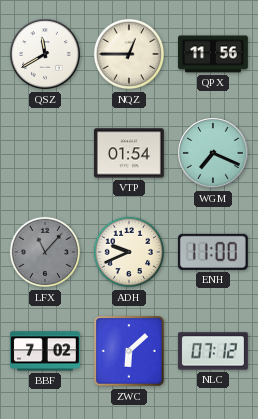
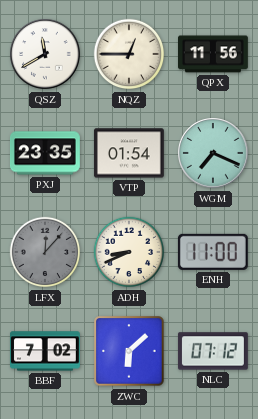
PXJ: none -> 23:35 (45, 153)
LFX: 11:07 -> 12:07 (45, 252)
ADH: 9:41 -> 8:41 (129, 252)
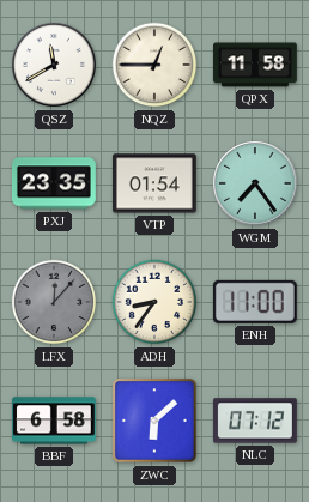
QPX: 11:56 -> 11:58 (256, 65)
WGM: 7:19 -> 7:24 (255, 183)
ADH: 8:41 -> 8:36 (154, 302)
BBF: 7:02 -> 6:58 (54, 421)
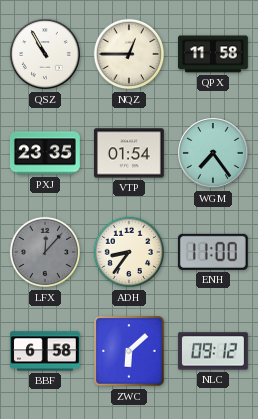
QSZ: 11:40 -> 10:55 (45, 54)
NLC: 07:12 -> 09:12 (213, 351)
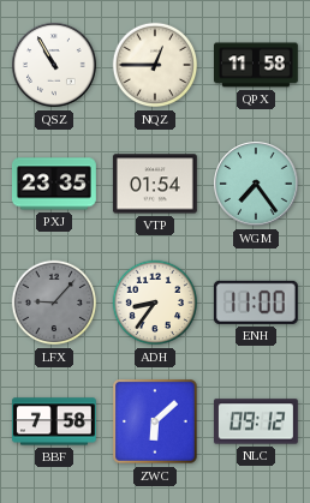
LFX: 12:07 -> 9:07 (54, 303)
BBF: 6:58 -> 7:58 (54, 421)
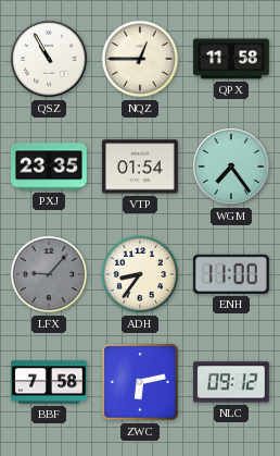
ZWC: 6:08 -> 6:13 (140, 382)
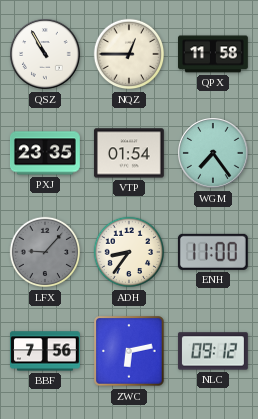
BBF: 7:58 -> 7:56 (45, 351)
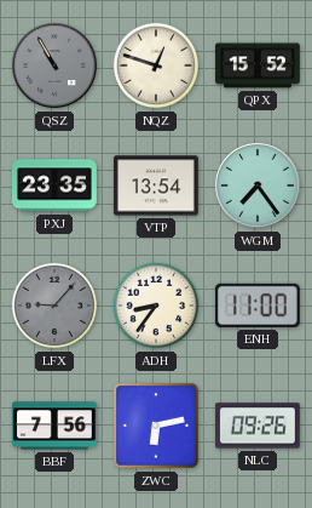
QSZ dial: white -> grey (54, 65)
NQZ: 12:45 -> 12:48 (156, 65)
QPX: 11:58 -> 15:52 (259, 65)
VTP: 01:54 -> 13:54 (156, 185)
NLC: 09:12 -> 09:26 (258, 426)
